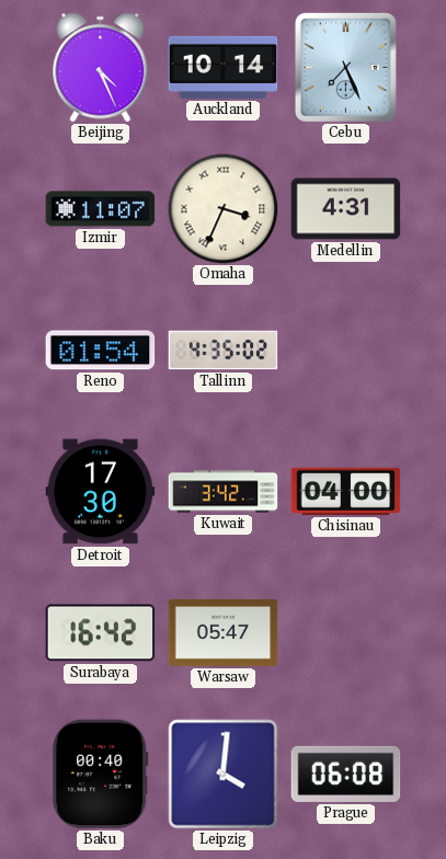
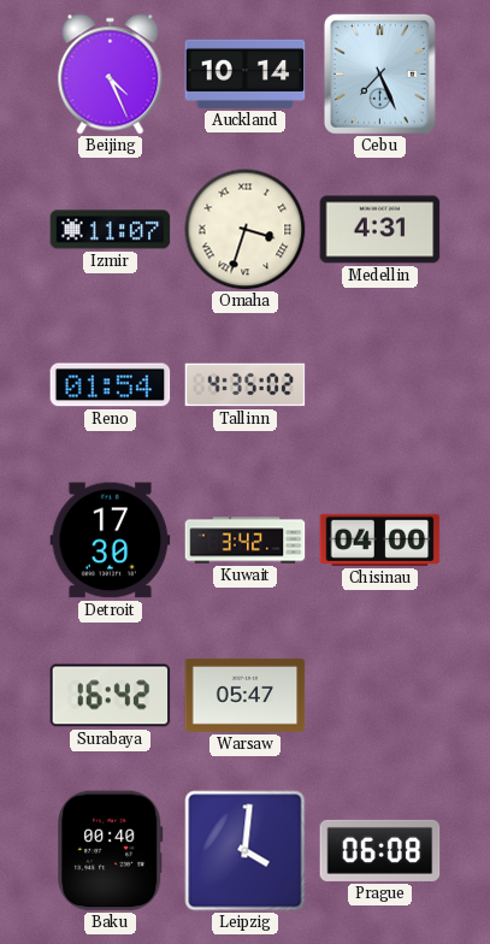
Omaha: 3:34 -> 3:33 (246, 230)
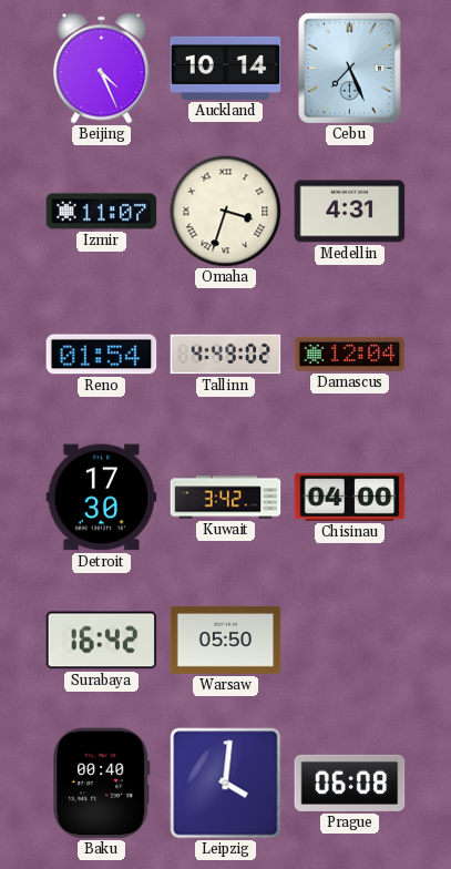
Tallinn: 4:35 -> 4:49 (226, 355)
Damascus: none -> 12:04 (350, 354)
Warsaw: 05:47 -> 05:50 (226, 640)
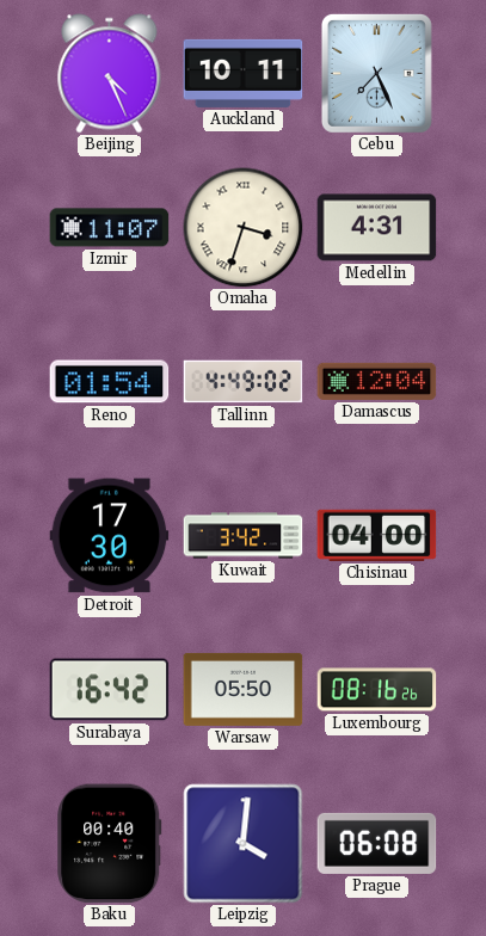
Auckland: 10:14 -> 10:11 (244, 73)
Luxembourg: none -> 08:16 (377, 690)
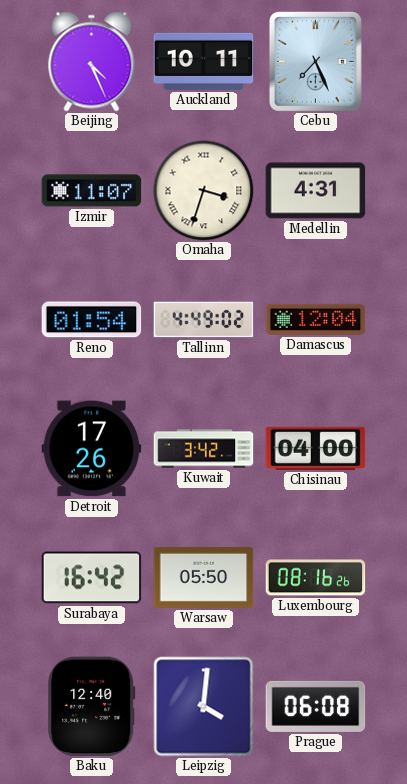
Detroit: 17:30 -> 17:26 (92, 449)
Baku: 00:40 -> 12:40 (92, 707)
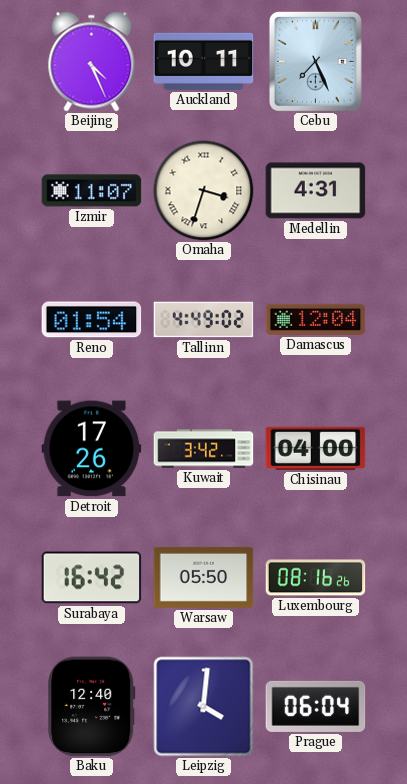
Prague: 06:08 -> 06:04 (316, 706)
